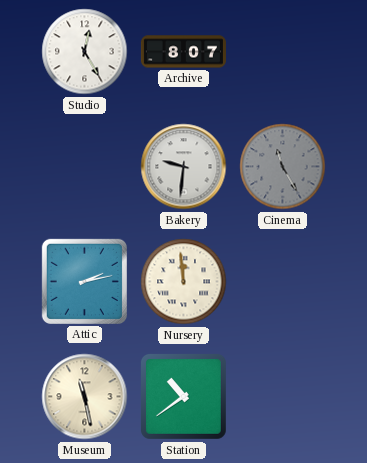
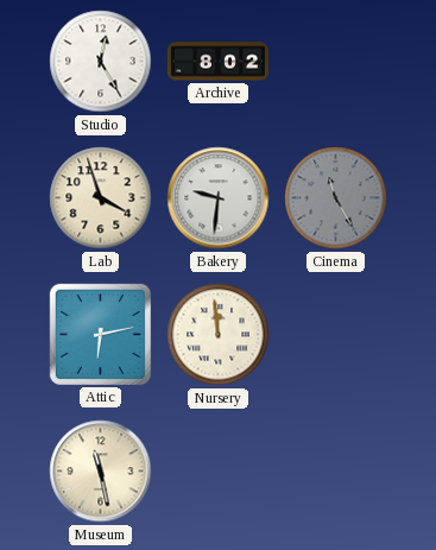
Archive: 8:07 -> 8:02 (217, 62)
Lab: none -> 3:57 (101, 198)
Attic: 2:13 -> 6:13 (100, 334)
Station: 10:39 -> none (183, 396)
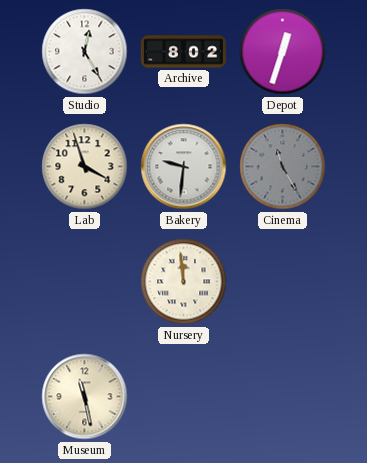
Depot: none -> 12:33 (283, 52)
Attic: 6:13 -> none (100, 334)
